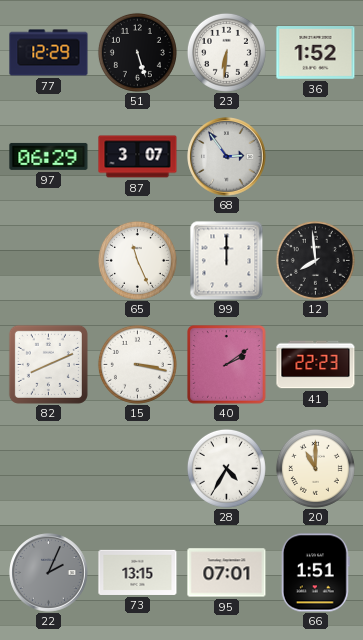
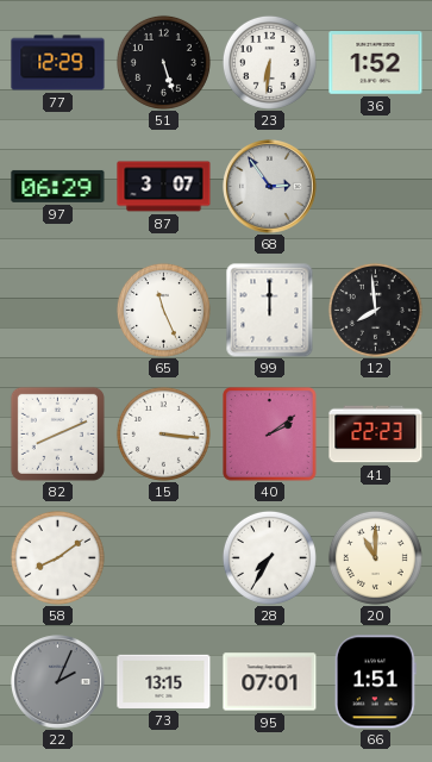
15: 3:17 -> 3:16 (163, 433)
58: none -> 8:09 (57, 557)
28: 4:35 -> 7:35 (269, 557)
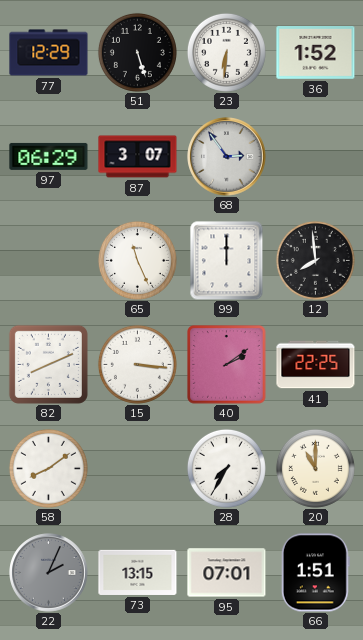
41: 22:23 -> 22:25 (316, 365)
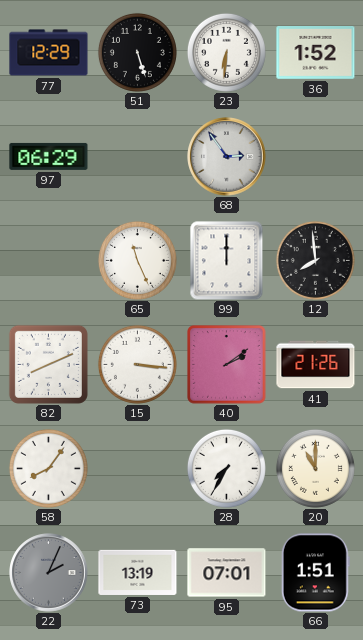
87: 3:07 -> none (138, 157)
41: 22:25 -> 21:26 (316, 365)
58: 8:09 -> 8:06 (48, 468)
73: 13:15 -> 13:19 (138, 572)
